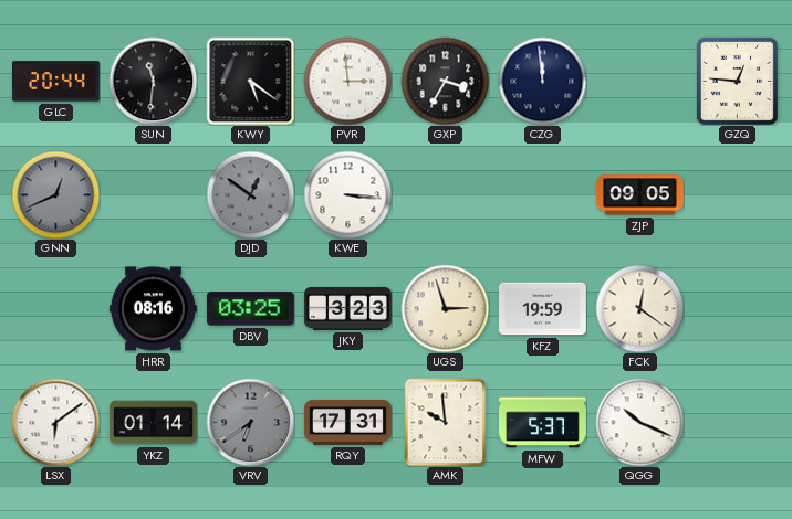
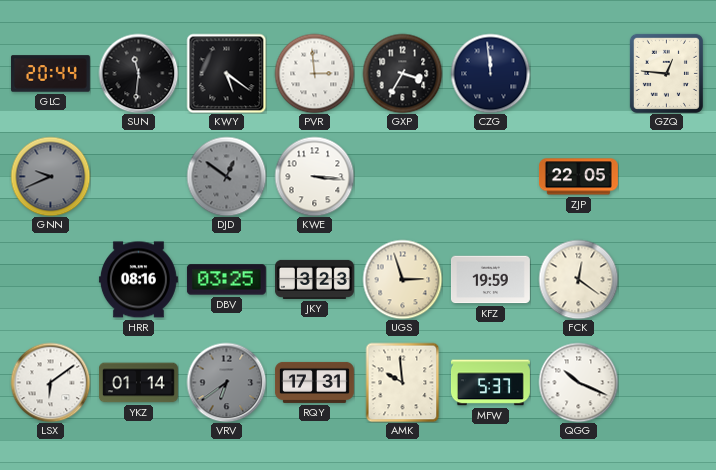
GNN: 12:41 -> 9:41 (50, 176)
ZJP: 09:05 -> 22:05 (578, 177)
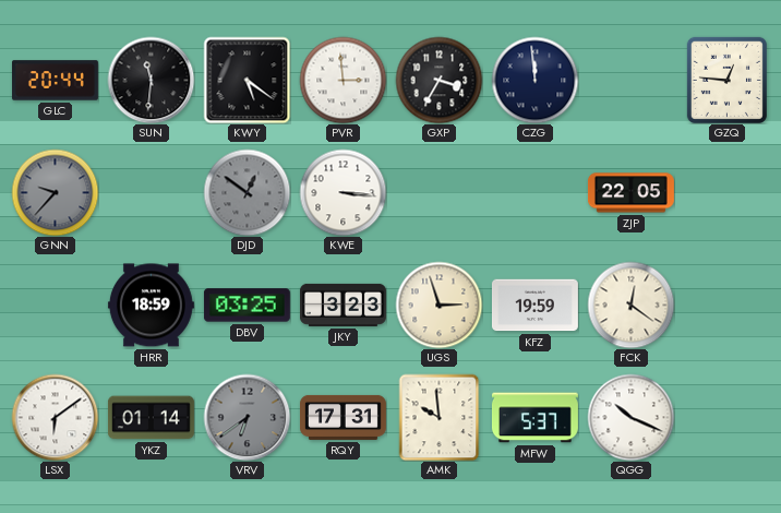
GNN: 9:41 -> 9:37 (55, 192)
HRR: 08:16 -> 18:59 (151, 306)
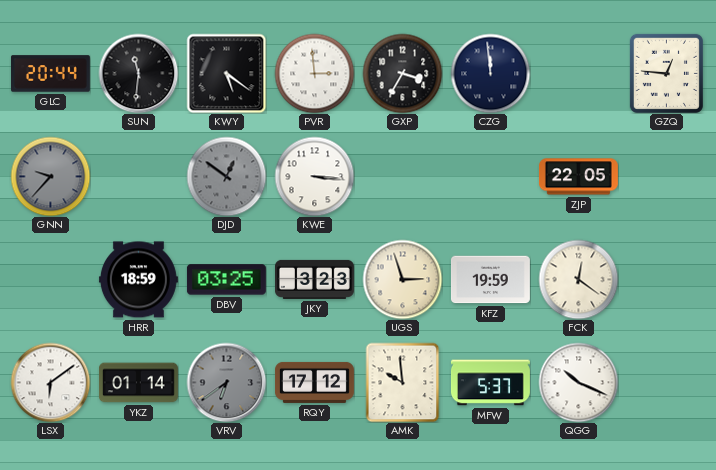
RQY: 17:31 -> 17:12 (314, 382)
